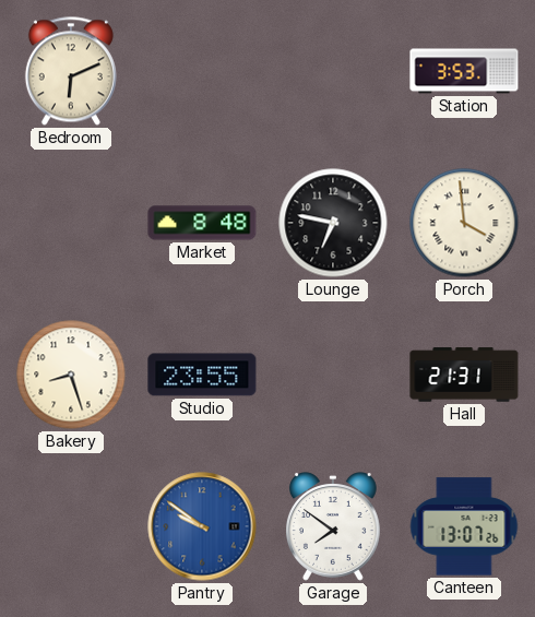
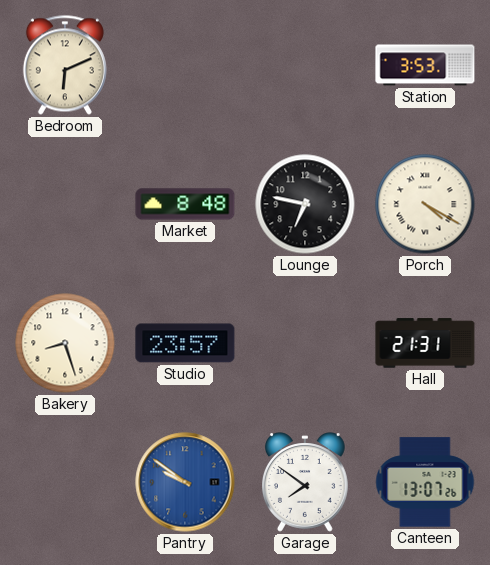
Porch: 3:59 -> 4:20 (425, 204)
Studio: 23:55 -> 23:57 (185, 343)
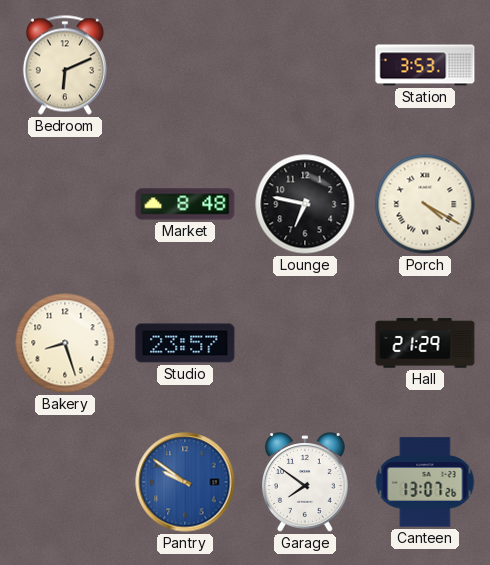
Hall: 21:31 -> 21:29 (425, 343)
